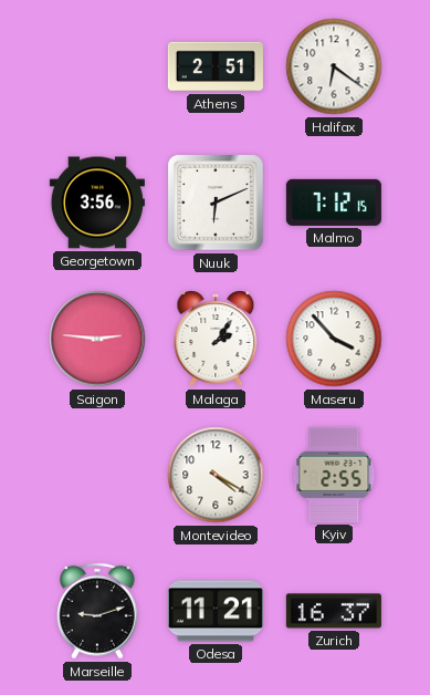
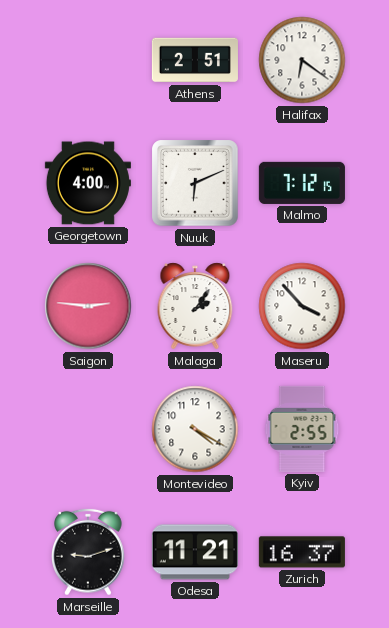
Georgetown: 3:56 -> 4:00 (88, 183)
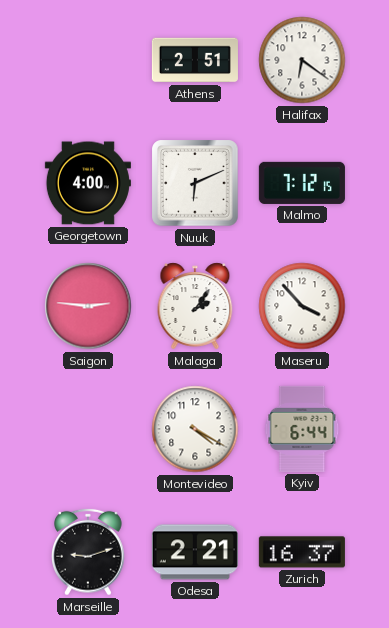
Kyiv: 2:55 -> 6:44 (302, 429)
Odesa: 11:21 -> 2:21 (195, 552)
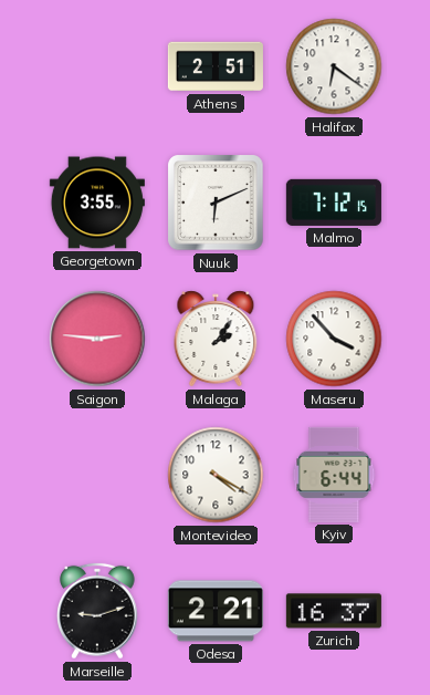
Georgetown: 4:00 -> 3:55 (97, 203)
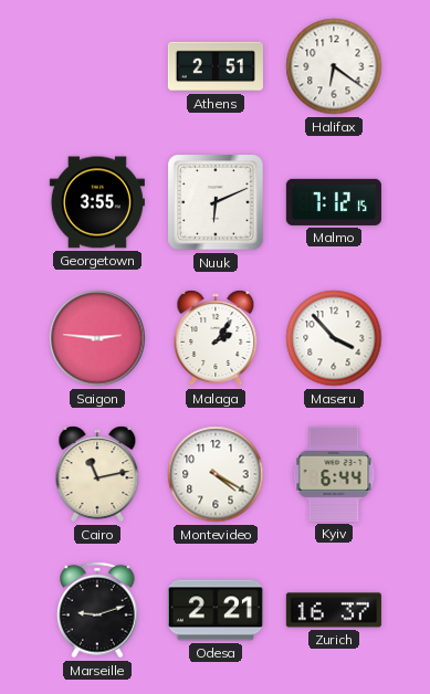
Cairo: none -> 11:13 (97, 474)
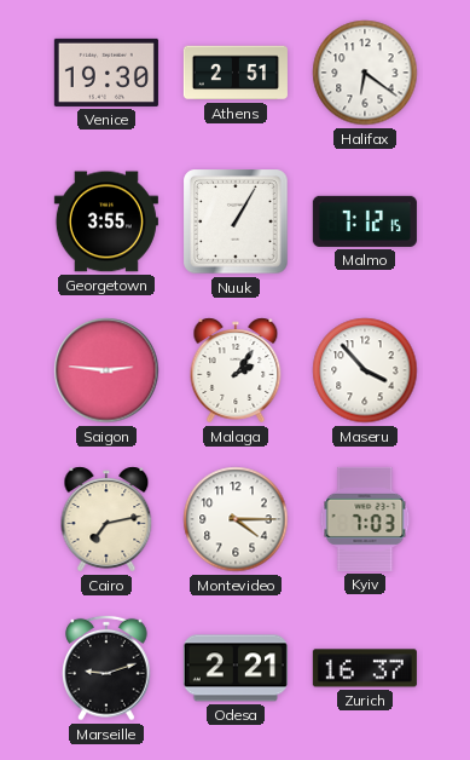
Venice: none -> 19:30 (106, 73)
Nuuk: 6:11 -> 1:05 (236, 221)
Cairo: 11:13 -> 7:13 (106, 519)
Montevideo: 4:20 -> 4:15 (236, 519)
Kyiv: 6:44 -> 7:03 (365, 519)
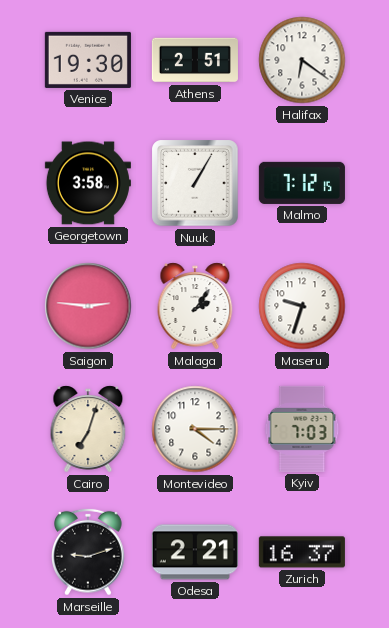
Georgetown: 3:55 -> 3:58 (88, 183)
Maseru: 3:53 -> 9:33 (302, 306)
Cairo: 7:13 -> 7:03 (88, 429)
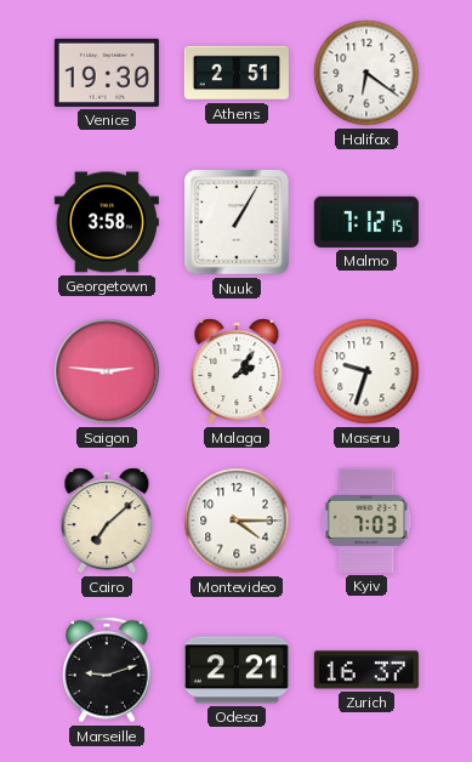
Cairo: 7:03 -> 7:08 (107, 521)
